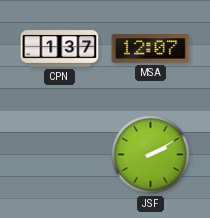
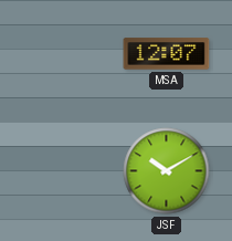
CPN: 1:37 -> none (60, 49)
JSF: 2:10 -> 10:10 (167, 171)
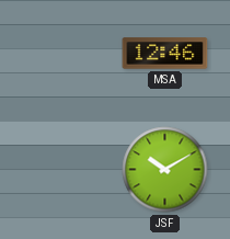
MSA: 12:07 -> 12:46 (165, 54)
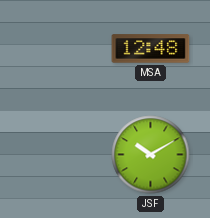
MSA: 12:46 -> 12:48 (151, 49)
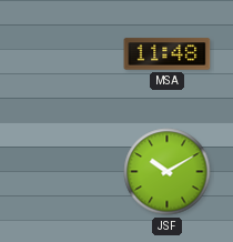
MSA: 12:48 -> 11:48 (168, 54)
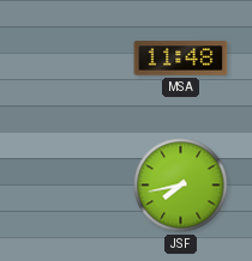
JSF: 10:10 -> 7:43 (181, 186)
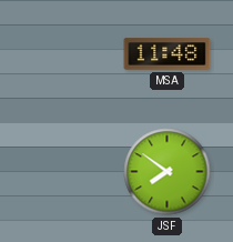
JSF: 7:43 -> 7:51 (168, 172)
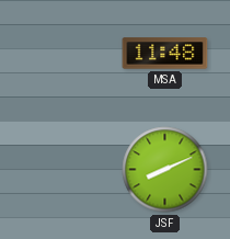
JSF: 7:51 -> 8:11 (165, 170)
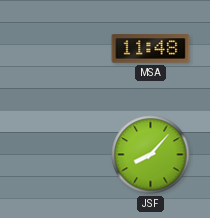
JSF: 8:11 -> 8:07 (151, 155)
